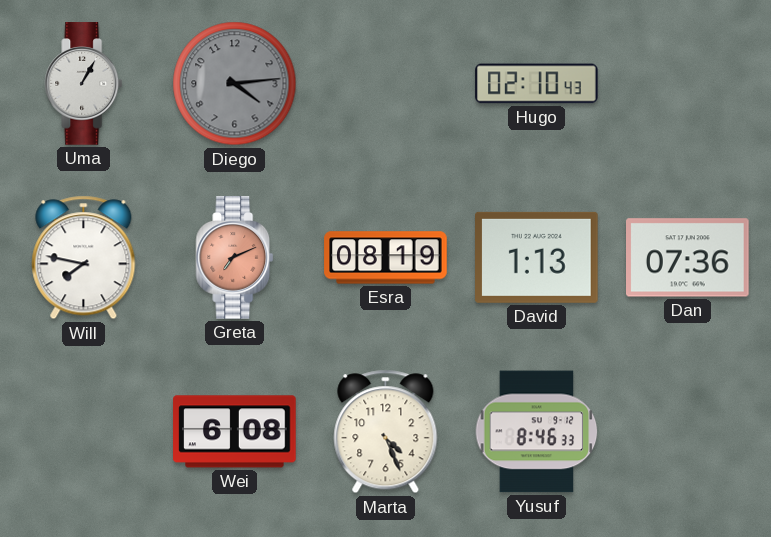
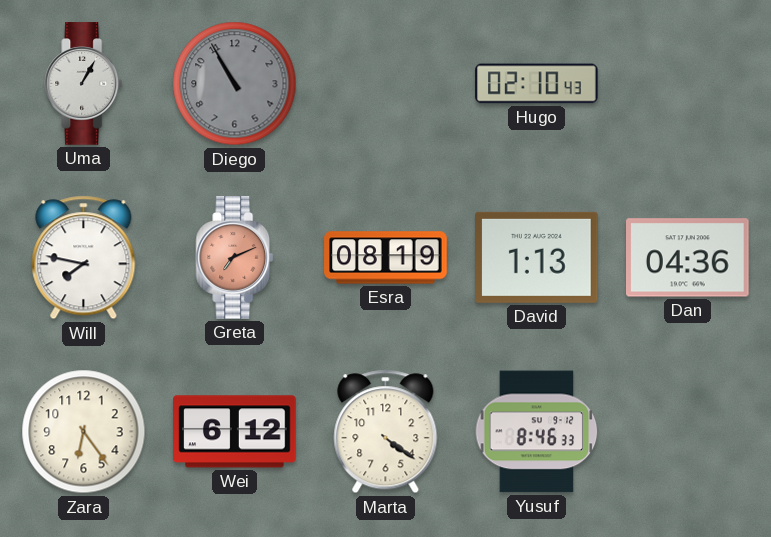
Diego: 4:14 -> 10:55 (235, 84)
Dan: 07:36 -> 04:36 (688, 258)
Zara: none -> 6:24 (84, 432)
Wei: 6:08 -> 6:12 (235, 432)
Marta: 4:26 -> 4:21 (386, 432)
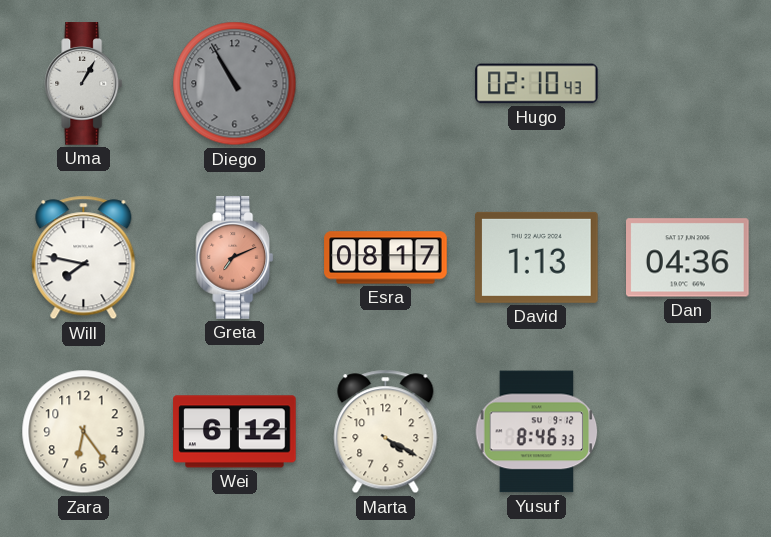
Esra: 08:19 -> 08:17 (386, 258)
Marta: 4:21 -> 4:20 (386, 432)
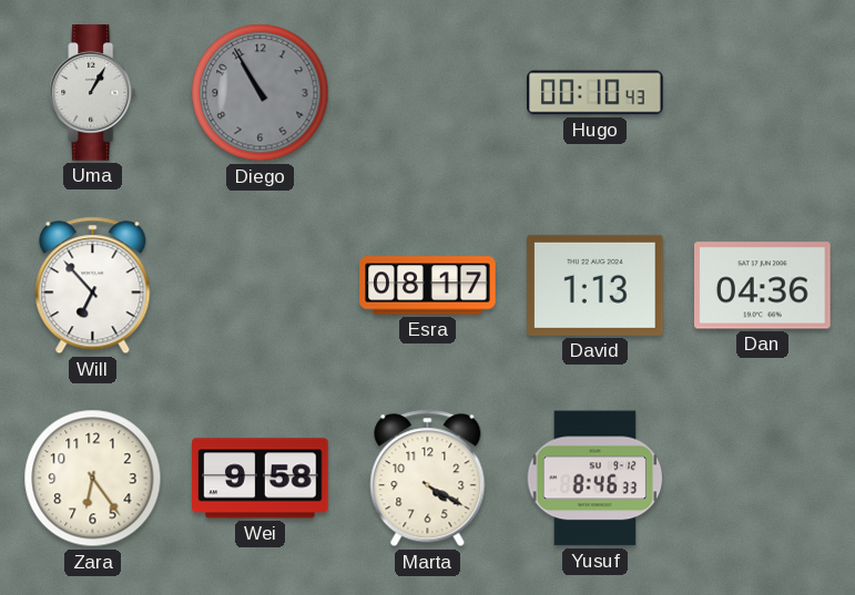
Hugo: 02:10 -> 00:10 (596, 93)
Will: 7:47 -> 6:53 (93, 286)
Greta: 7:11 -> none (235, 258)
Wei: 6:12 -> 9:58 (261, 479)
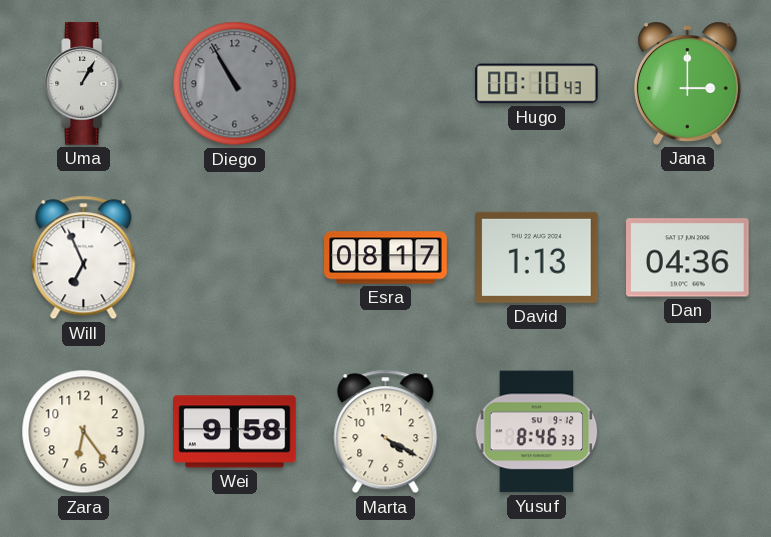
Jana: none -> 3:00 (687, 83)
Will: 6:53 -> 6:56 (84, 258)
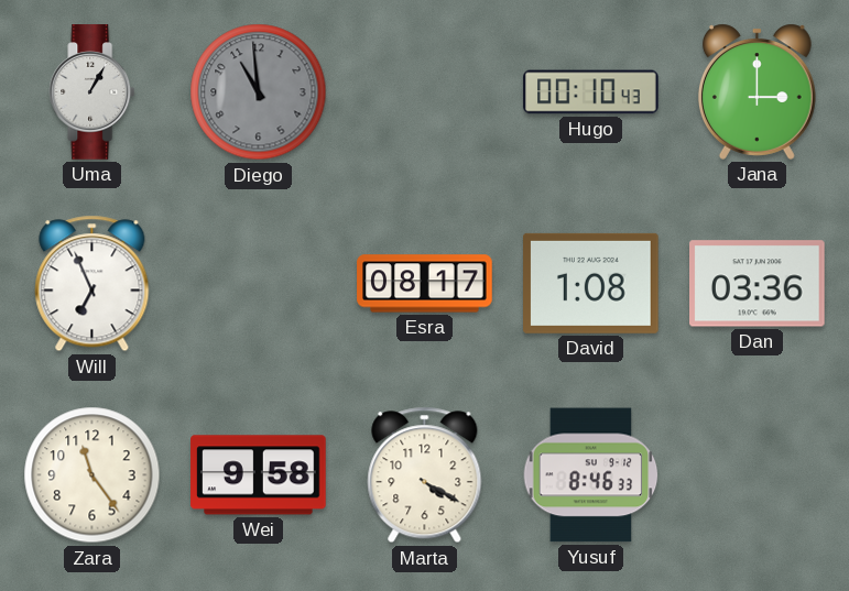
Diego: 10:55 -> 10:59 (259, 92)
David: 1:13 -> 1:08 (591, 283)
Dan: 04:36 -> 03:36 (758, 284)
Zara: 6:24 -> 11:24 (92, 475)
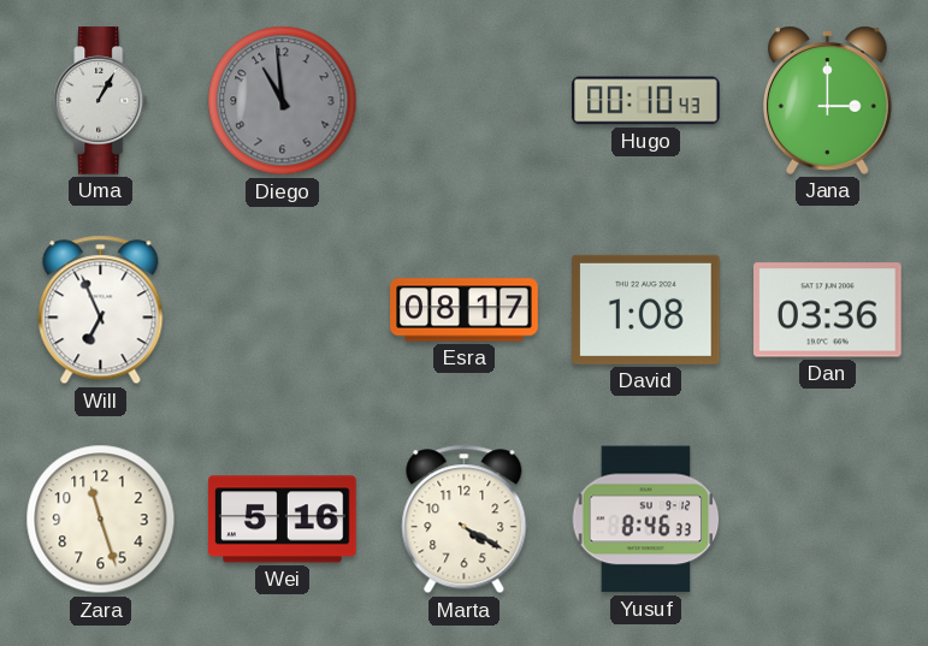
Zara: 11:24 -> 11:27 (101, 520)
Wei: 9:58 -> 5:16 (283, 520)
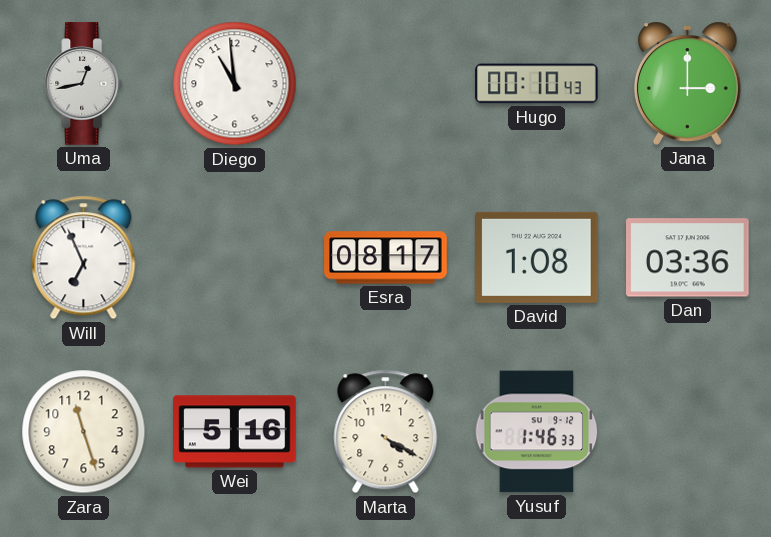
Uma: 1:05 -> 12:43 (84, 84)
Diego dial: grey -> white (235, 84)
Yusuf: 8:46 -> 1:46 (537, 432)
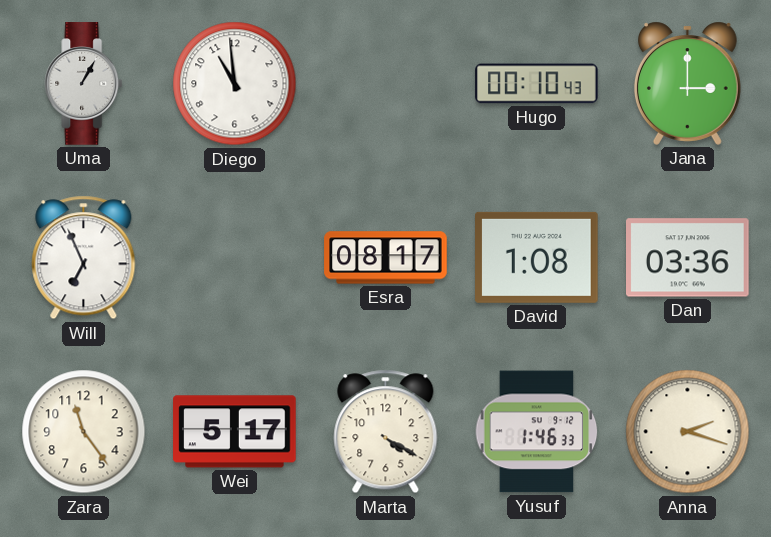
Uma: 12:43 -> 1:05 (84, 84)
Zara: 11:27 -> 11:24 (84, 432)
Wei: 5:16 -> 5:17 (235, 432)
Anna: none -> 2:18 (688, 432)
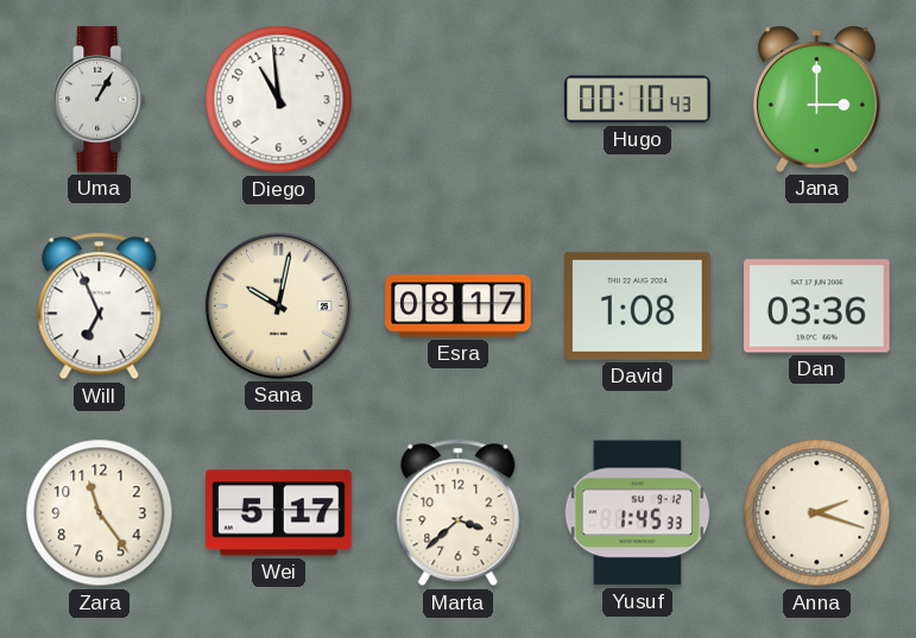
Sana: none -> 10:02 (278, 305)
Marta: 4:20 -> 3:38 (459, 513)
Yusuf: 1:46 -> 1:45 (638, 513)
